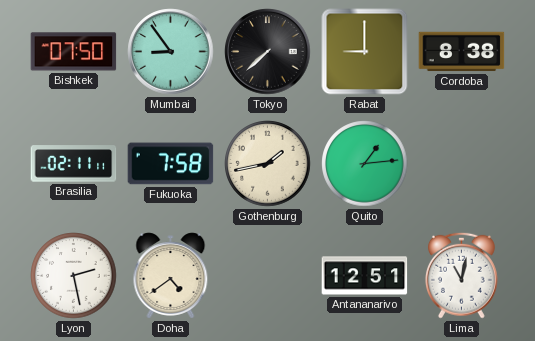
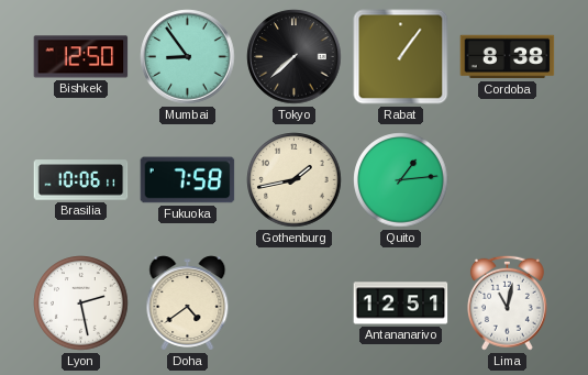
Bishkek: 07:50 -> 12:50 (81, 57)
Rabat: 9:00 -> 1:06 (401, 57)
Brasilia: 02:11 -> 10:06 (81, 180)
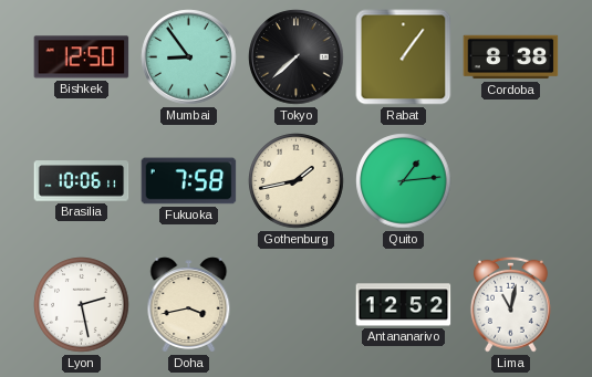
Doha: 4:39 -> 3:43 (189, 305)
Antananarivo: 12:51 -> 12:52 (404, 305)
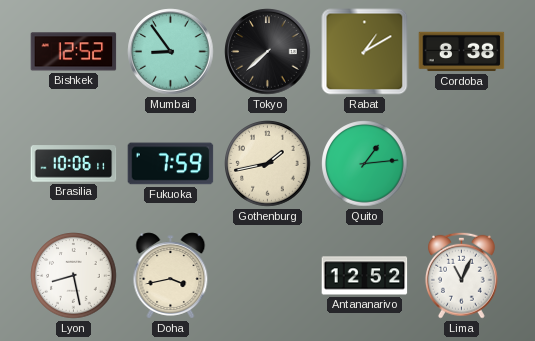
Bishkek: 12:50 -> 12:52 (74, 52)
Rabat: 1:06 -> 1:10 (365, 52)
Fukuoka: 7:58 -> 7:59 (171, 164)
Lyon: 2:28 -> 8:28 (74, 276)
Lima: 11:02 -> 11:04 (461, 275)
